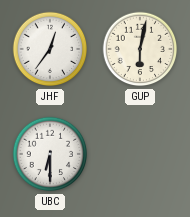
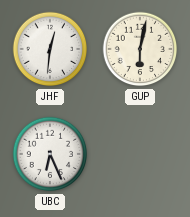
JHF: 12:36 -> 12:31 (50, 49)
UBC: 6:30 -> 6:26 (50, 154)
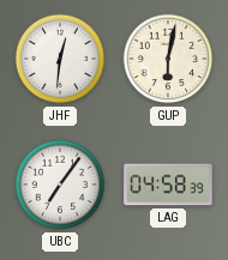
UBC: 6:26 -> 7:06 (60, 185)
LAG: none -> 04:58 (168, 185)
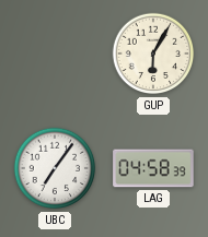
JHF: 12:31 -> none (60, 59)
GUP: 6:02 -> 6:05 (153, 54)
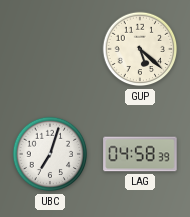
GUP: 6:05 -> 5:22 (140, 49)
UBC: 7:06 -> 7:03 (50, 154)
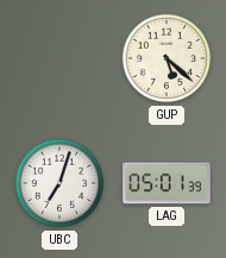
LAG: 04:58 -> 05:01 (167, 183)
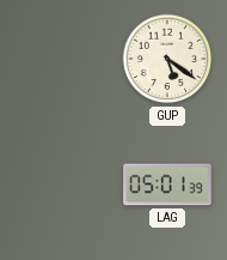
GUP: 5:22 -> 5:21 (167, 59)
UBC: 7:03 -> none (59, 183)
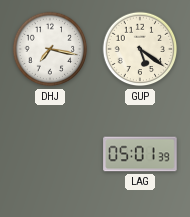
DHJ: none -> 7:17 (50, 49)
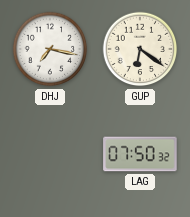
GUP: 5:21 -> 6:21 (140, 49)
LAG: 05:01 -> 07:50 (140, 154)
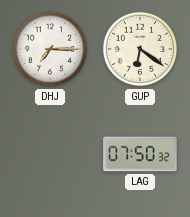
DHJ: 7:17 -> 7:15 (50, 49)
